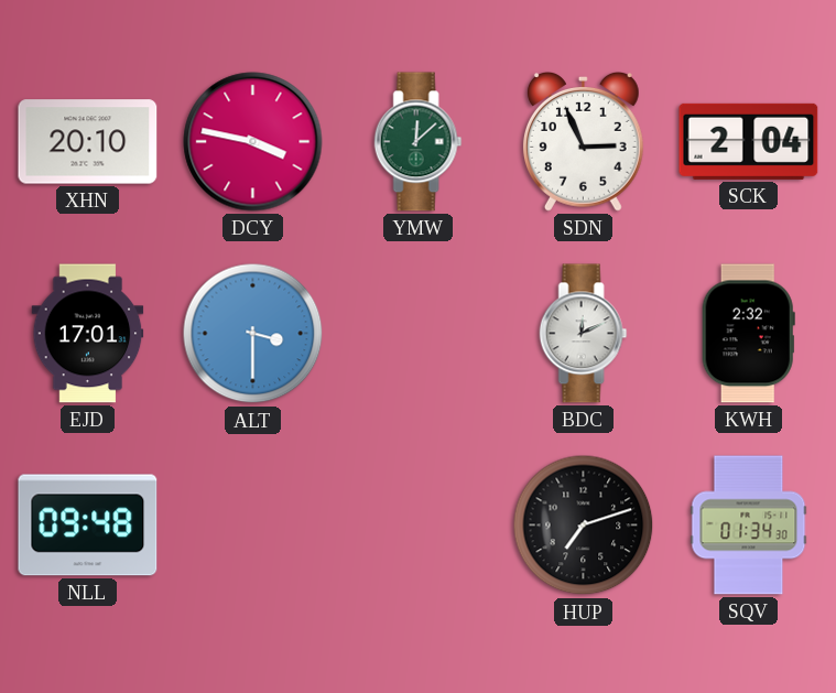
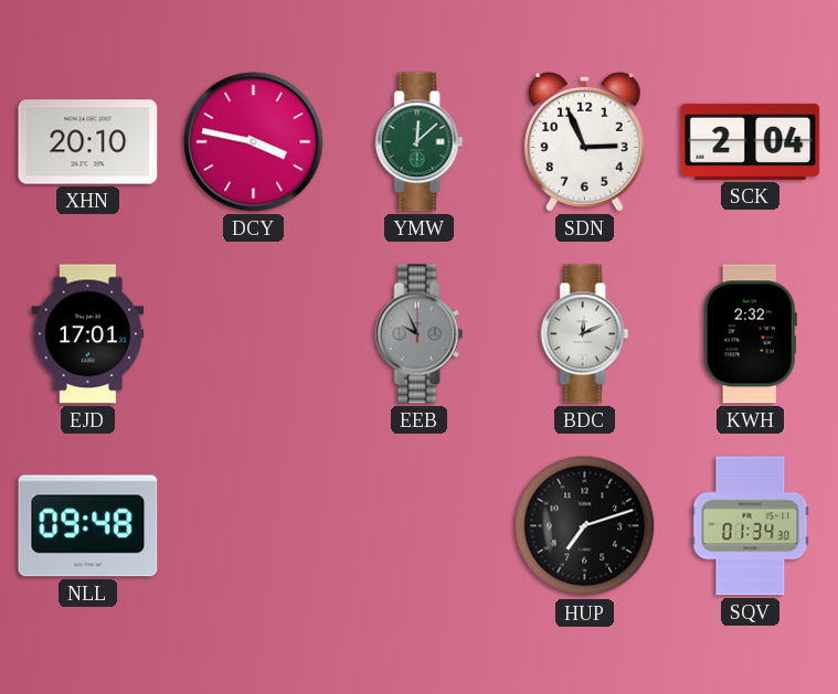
ALT: 3:30 -> none (253, 334)
EEB: none -> 9:56 (420, 334)
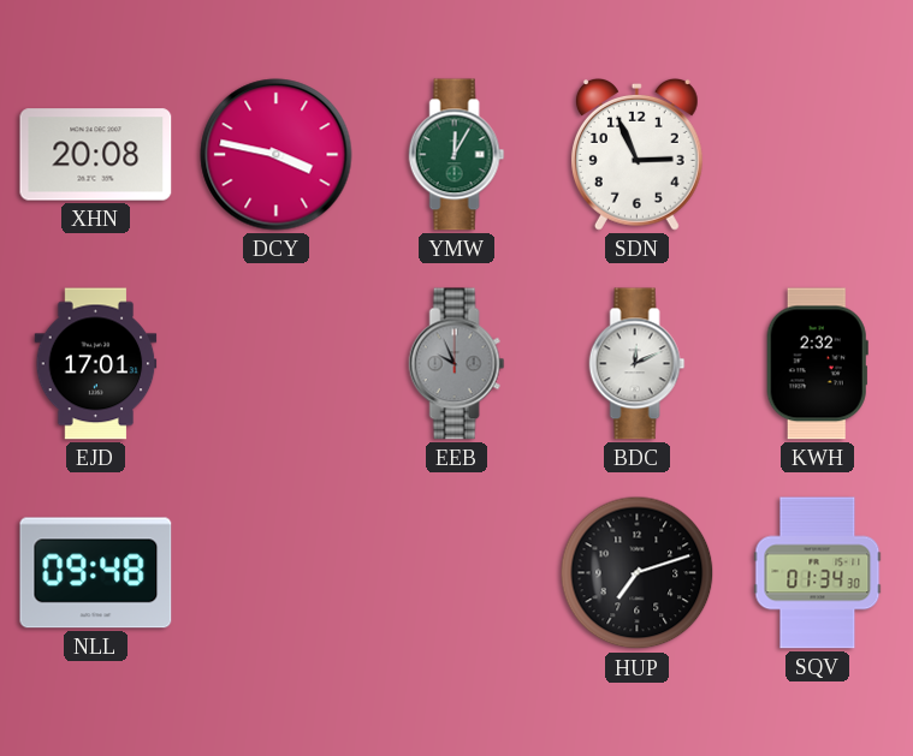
XHN: 20:10 -> 20:08 (96, 155)
YMW: 12:08 -> 12:05 (457, 155)
SCK: 2:04 -> none (751, 141)
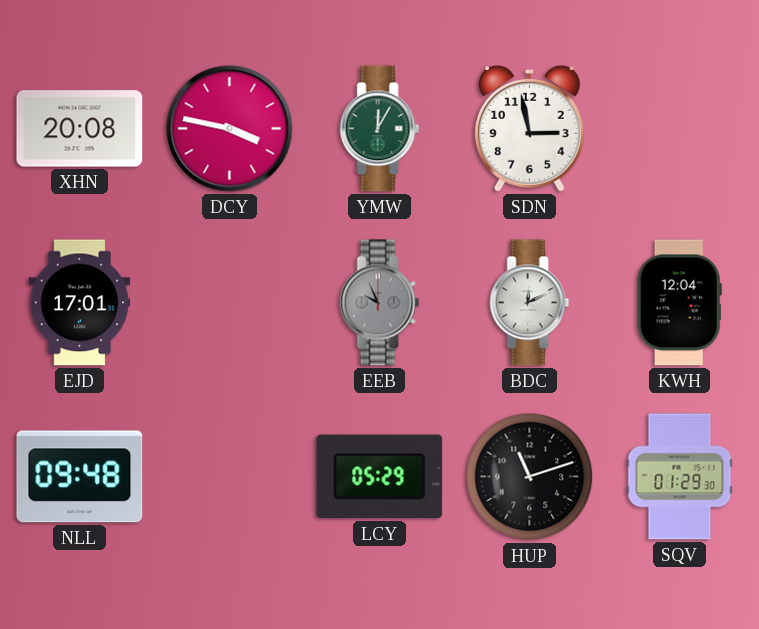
SDN: 2:56 -> 2:58 (529, 129)
KWH: 2:32 -> 12:04 (679, 303)
LCY: none -> 05:29 (380, 477)
HUP: 7:12 -> 11:12 (530, 477)
SQV: 01:34 -> 01:29 (680, 477)
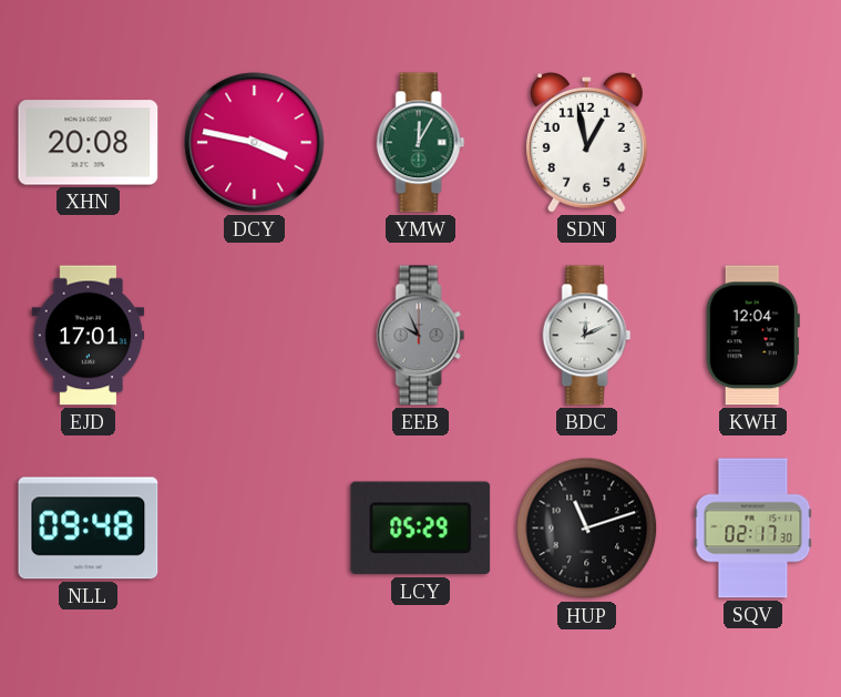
SDN: 2:58 -> 12:58 (586, 143)
SQV: 01:29 -> 02:17 (753, 529)
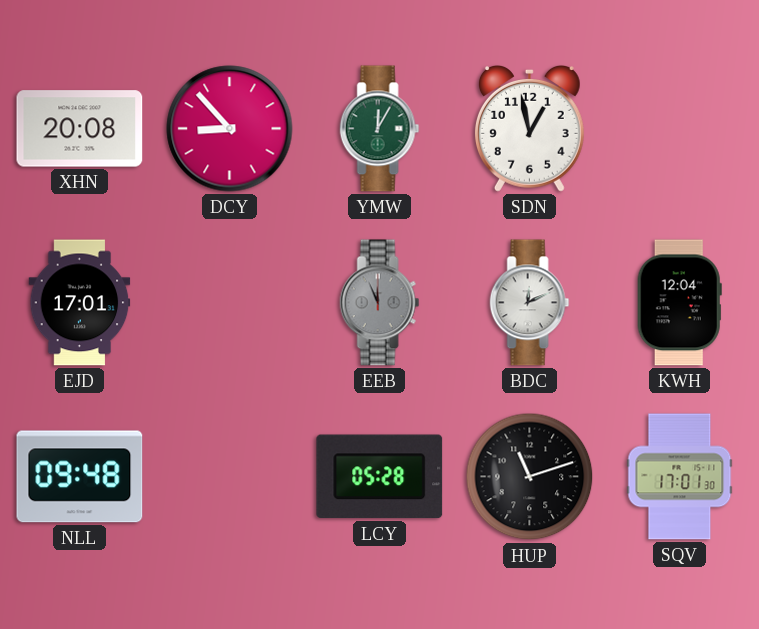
DCY: 3:47 -> 8:53 (230, 129)
EEB: 9:56 -> 11:56 (380, 303)
LCY: 05:29 -> 05:28 (380, 477)
SQV: 02:17 -> 17:01 (680, 477)
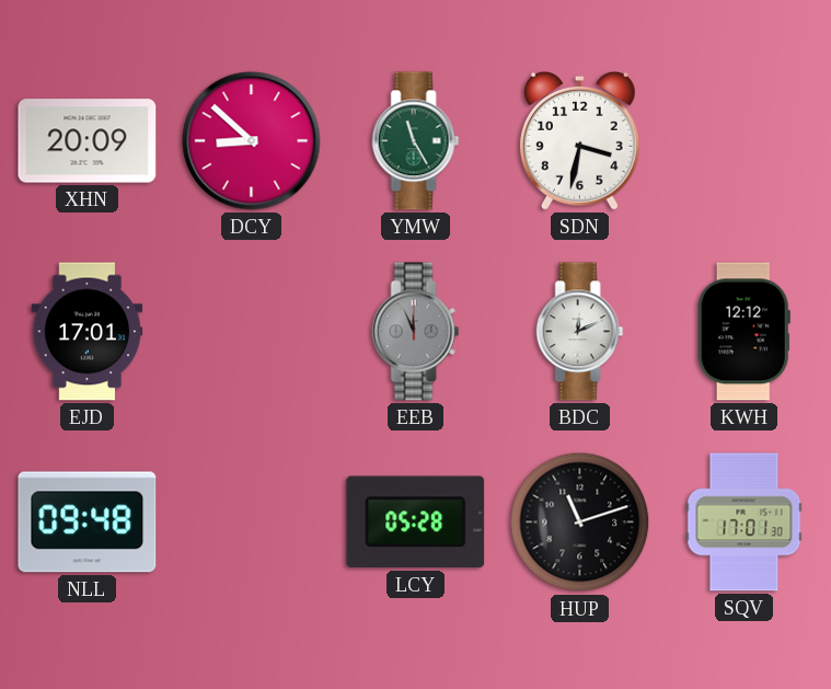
XHN: 20:08 -> 20:09 (88, 141)
DCY: 8:53 -> 8:52 (252, 141)
YMW: 12:05 -> 11:25 (416, 141)
SDN: 12:58 -> 3:32 (579, 141)
KWH: 12:04 -> 12:12 (743, 332)
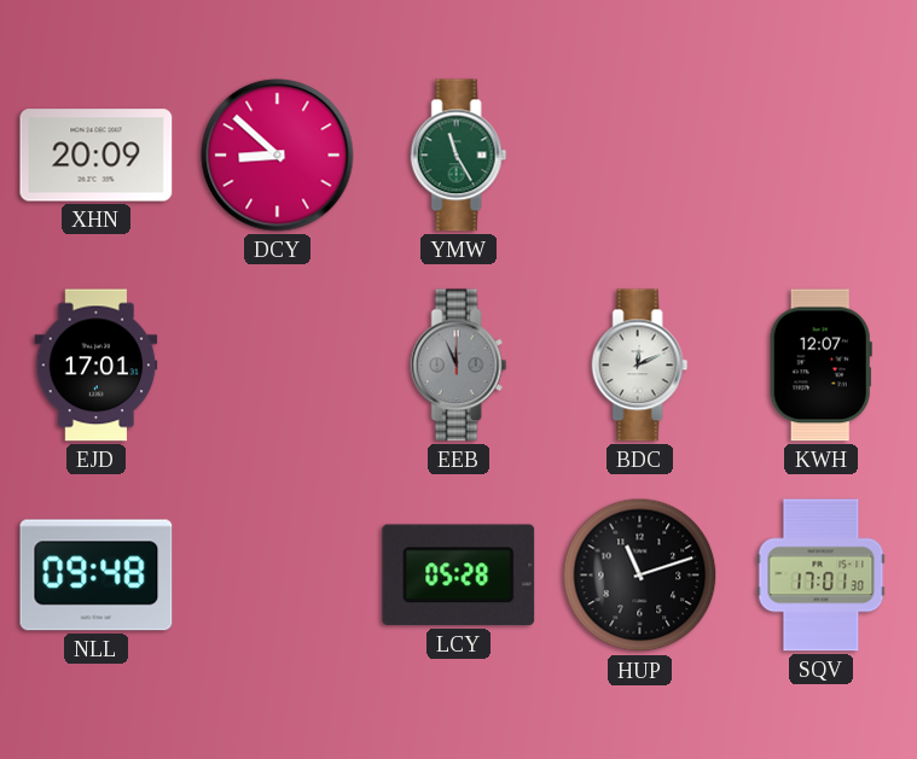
SDN: 3:32 -> none (579, 141)
KWH: 12:12 -> 12:07 (820, 366)
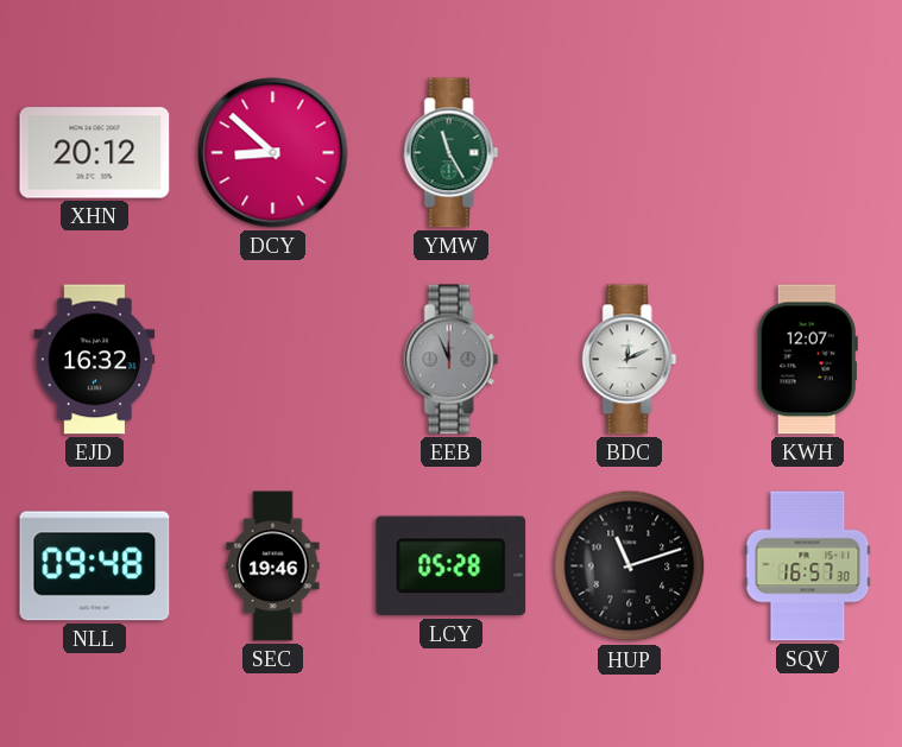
XHN: 20:09 -> 20:12 (95, 153)
EJD: 17:01 -> 16:32 (95, 360)
SEC: none -> 19:46 (273, 566)
SQV: 17:01 -> 16:57 (808, 566)
